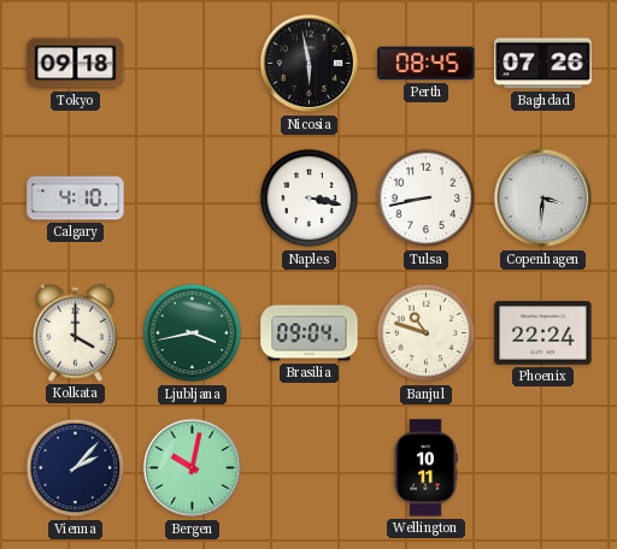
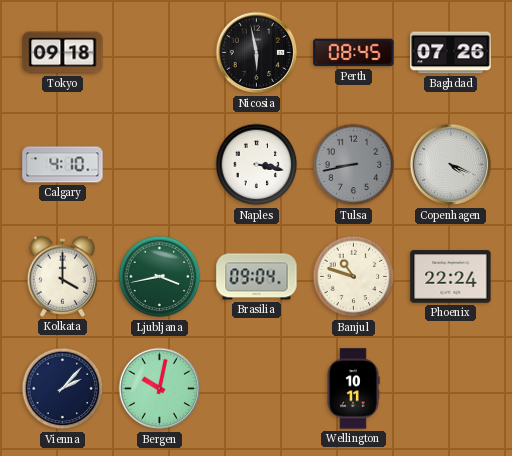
Tulsa dial: white -> grey (354, 165)
Copenhagen: 3:31 -> 4:19 (451, 165)
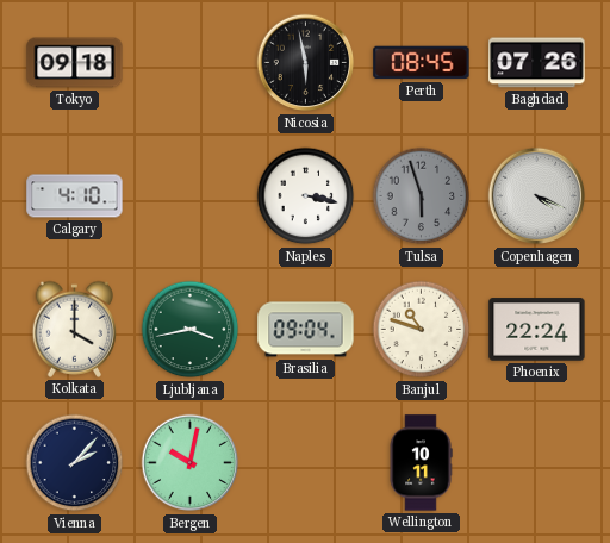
Tulsa: 8:43 -> 5:57 (422, 196)
